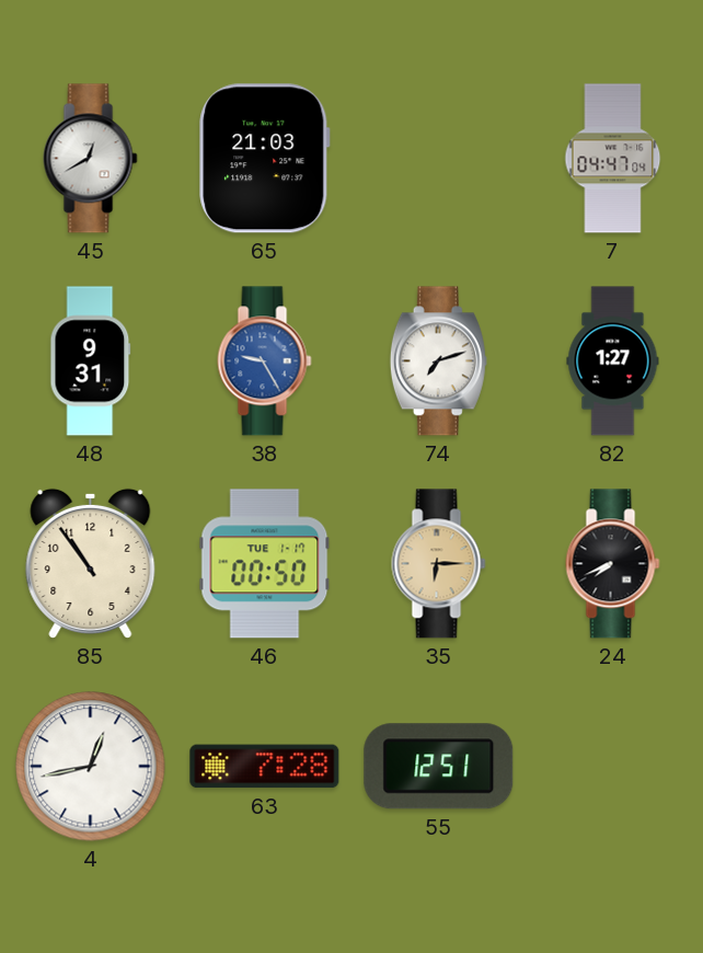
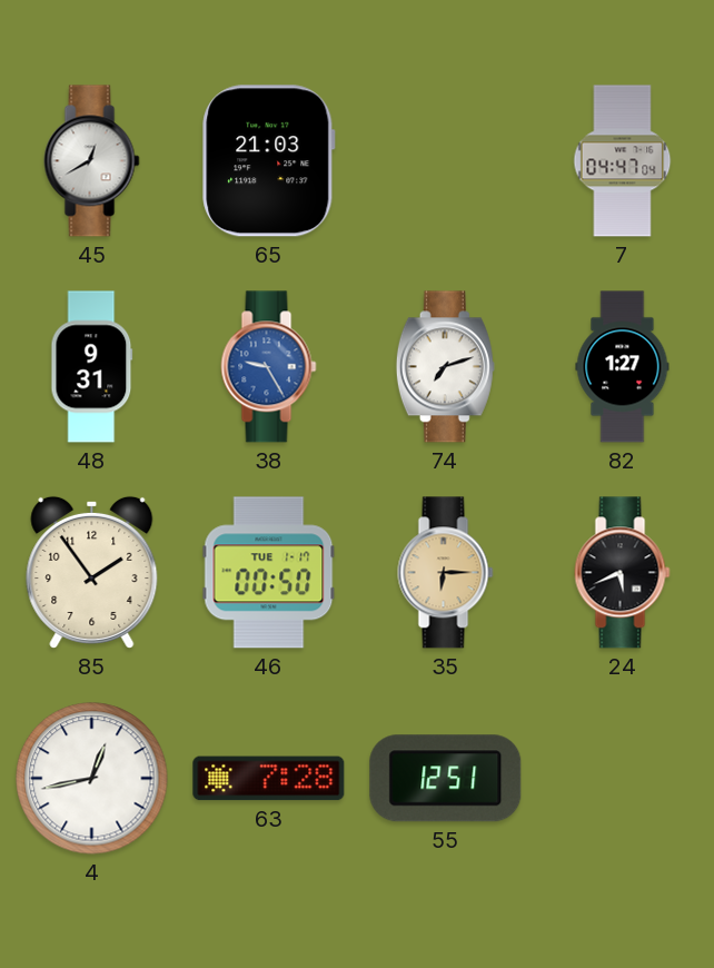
85: 10:54 -> 1:54 (92, 572)
24: 7:41 -> 5:41 (623, 573)
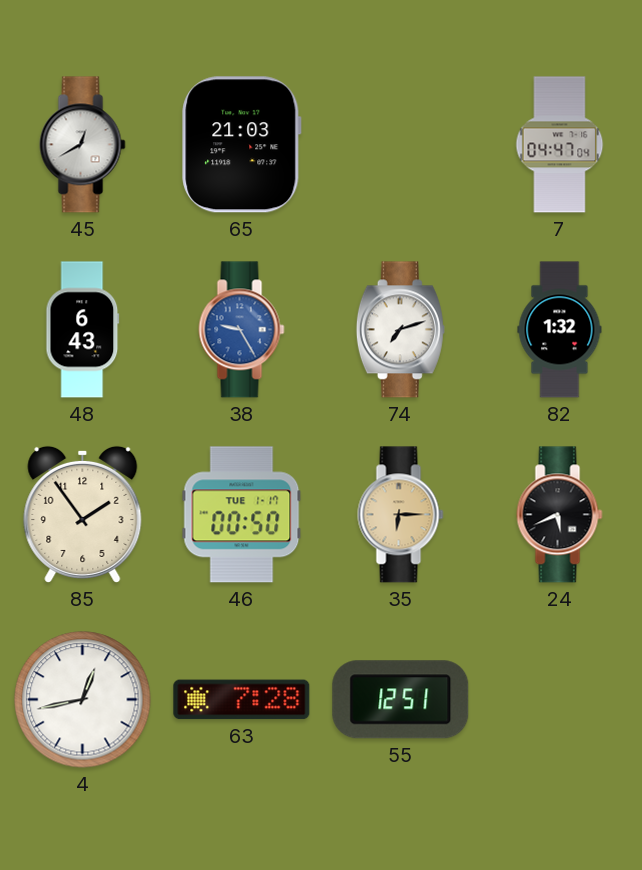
48: 9:31 -> 6:43 (83, 330)
82: 1:27 -> 1:32 (560, 330)
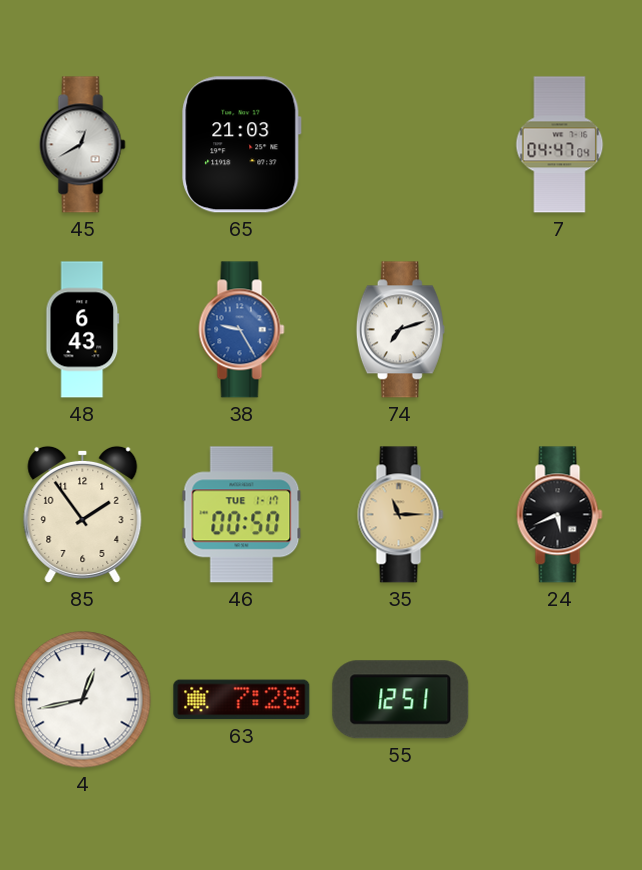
82: 1:32 -> none (560, 330)
35: 6:15 -> 11:15 (401, 515)
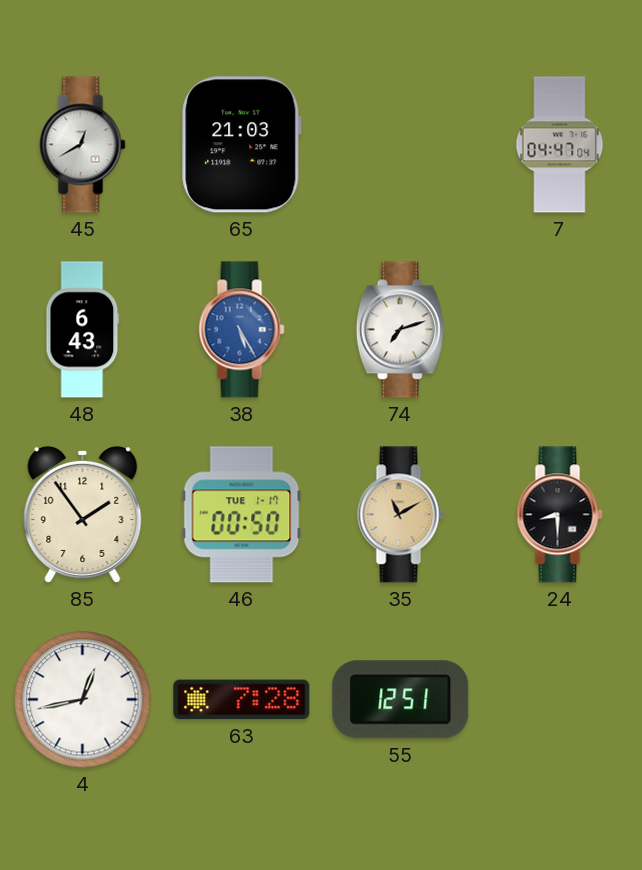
38: 9:25 -> 5:25 (242, 330)
35: 11:15 -> 11:10 (401, 515)
24: 5:41 -> 8:30 (560, 515)
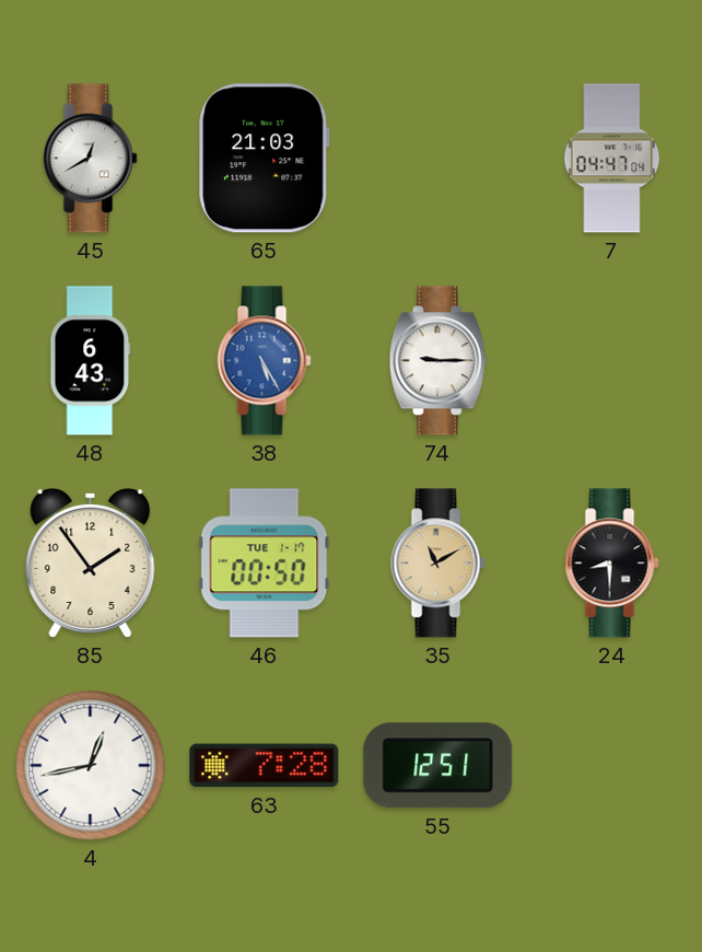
74: 7:12 -> 9:15 (437, 361)
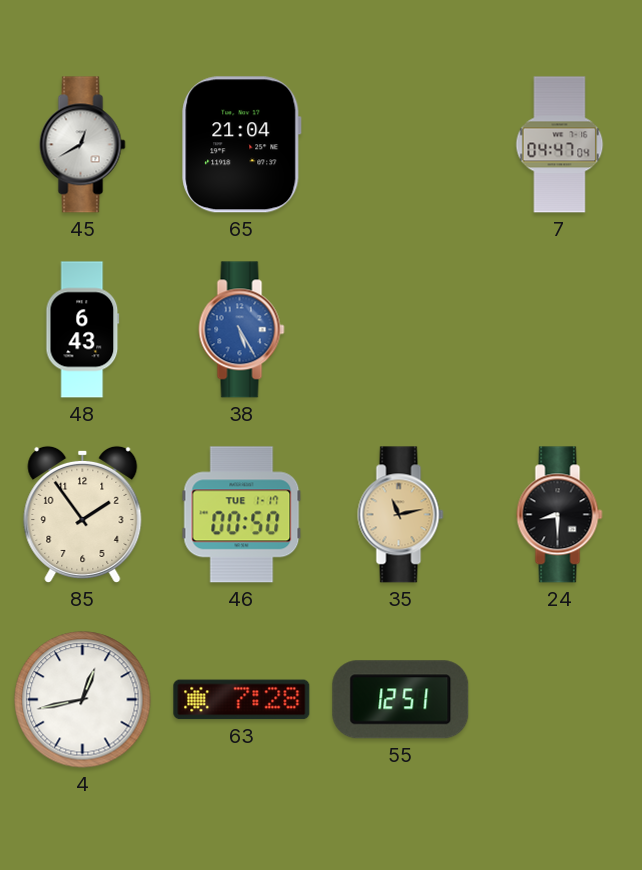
65: 21:03 -> 21:04 (242, 145)
74: 9:15 -> none (437, 361)
35: 11:10 -> 11:13 (401, 515)
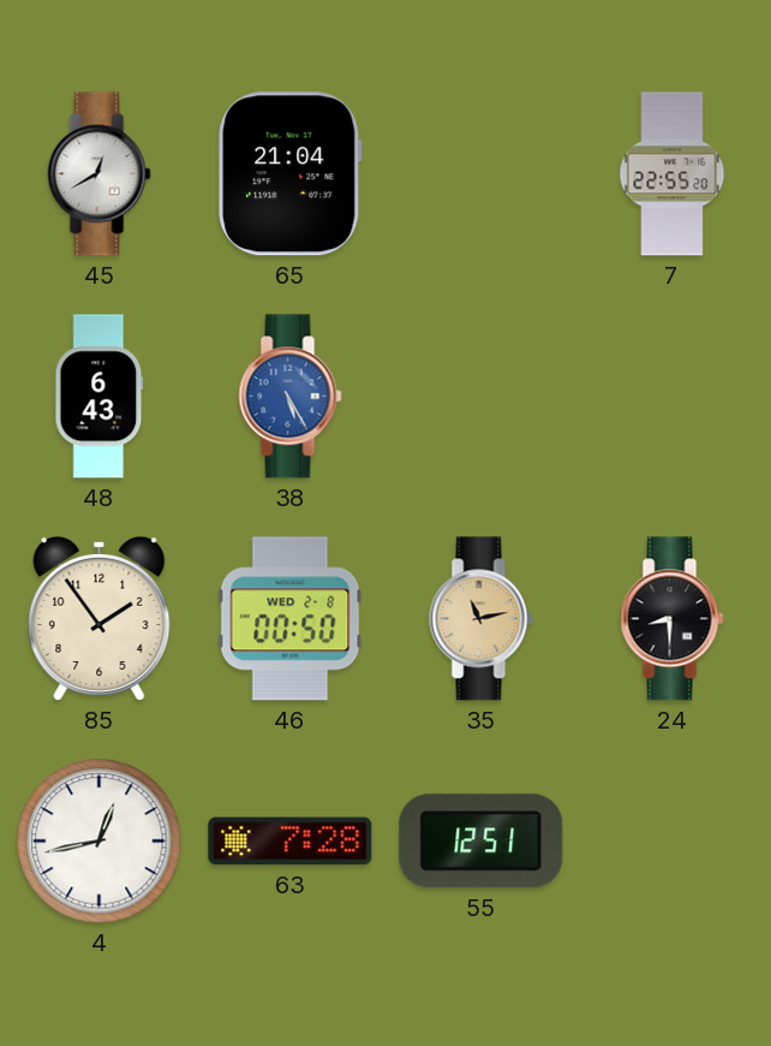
7: 04:47 -> 22:55 (673, 174)
46 date: TUE 1-17 -> WED 2-8 (291, 619)
